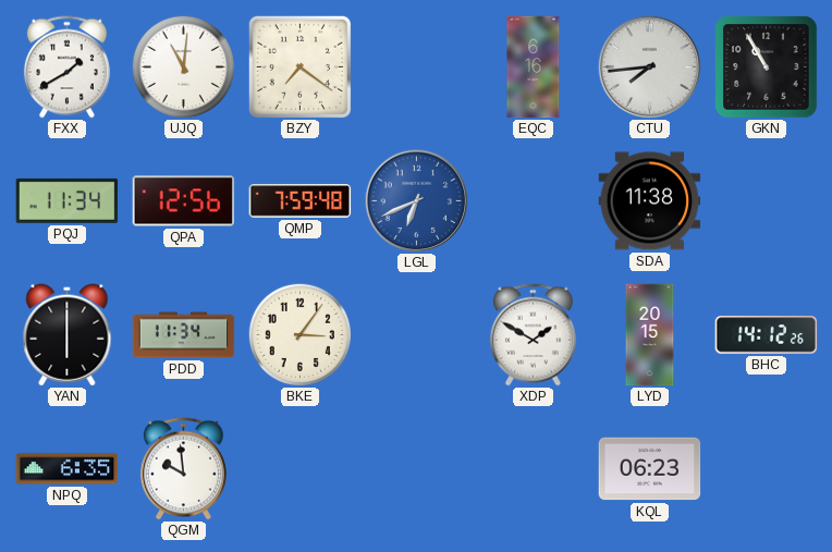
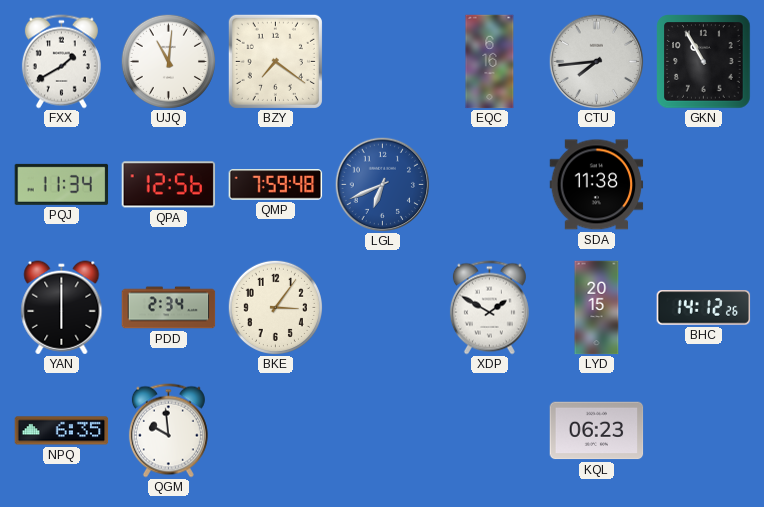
PDD: 11:34 -> 2:34 (169, 308)
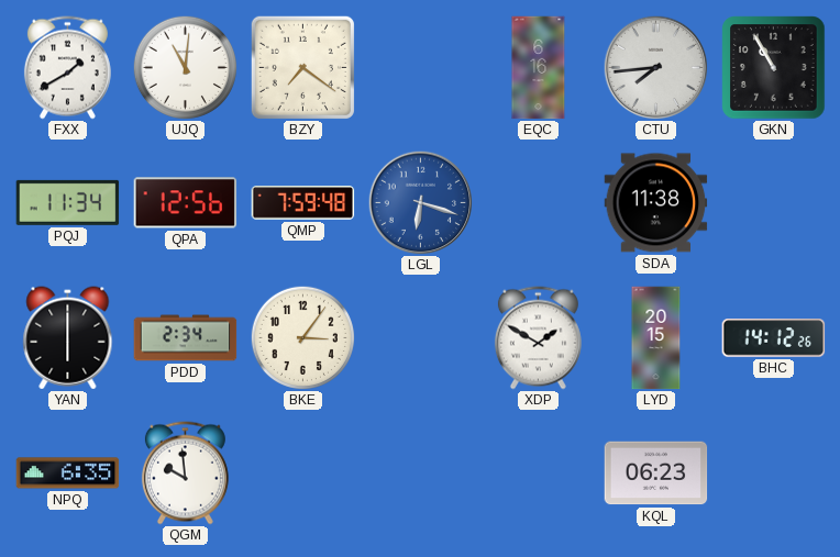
LGL: 6:41 -> 6:18 (420, 202)
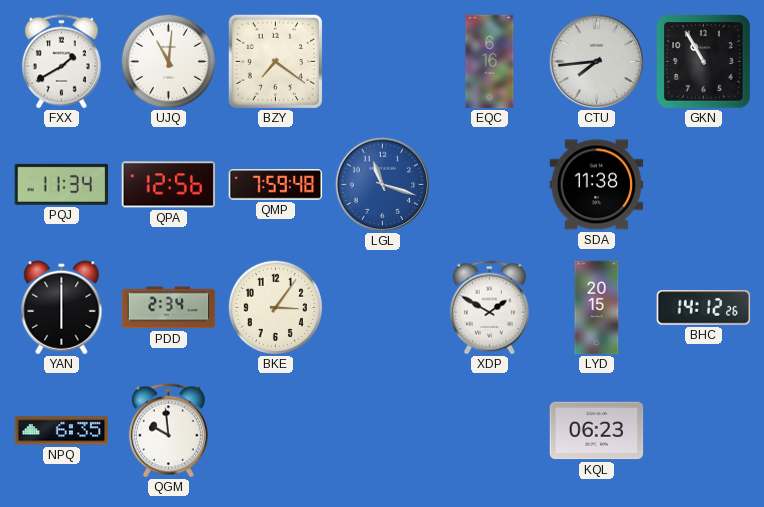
LGL: 6:18 -> 11:18 (382, 184)
